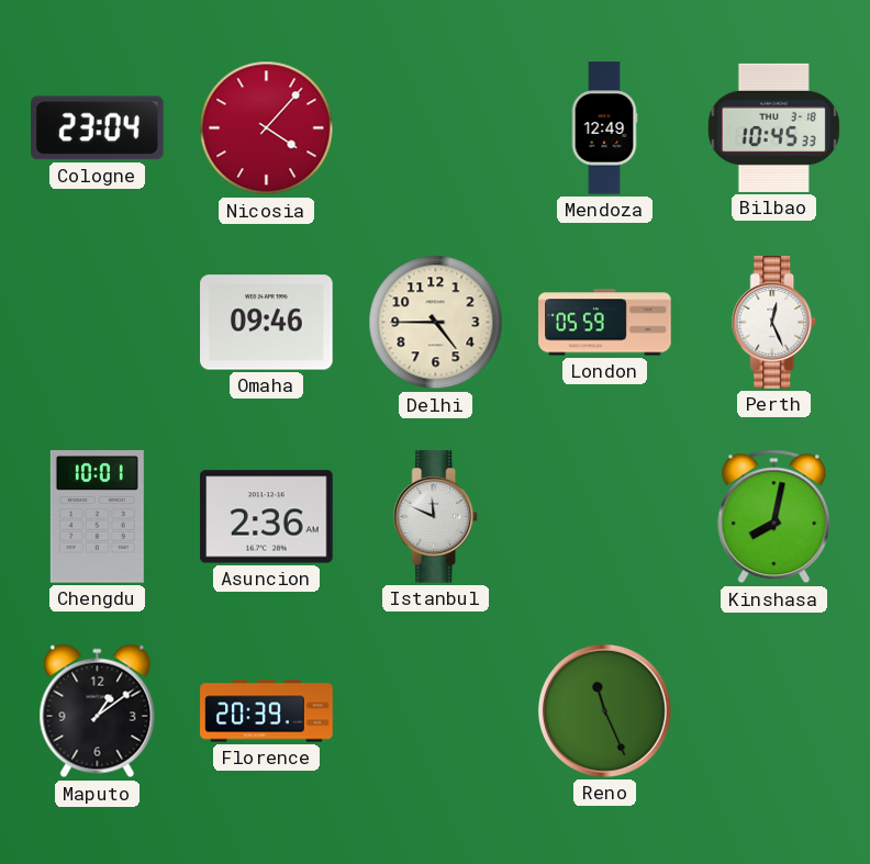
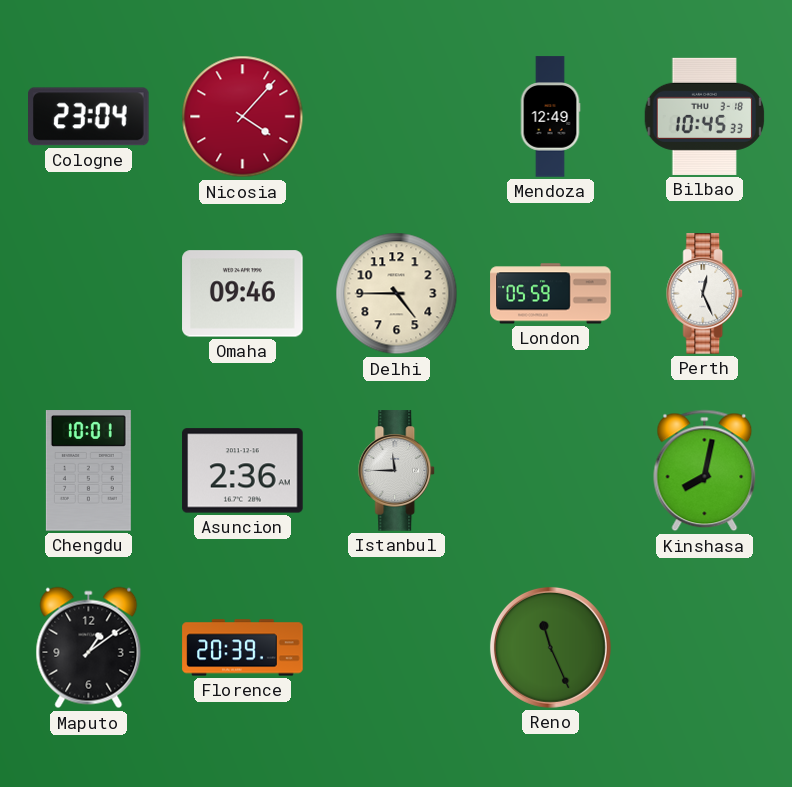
Istanbul: 11:49 -> 11:45 (397, 471)
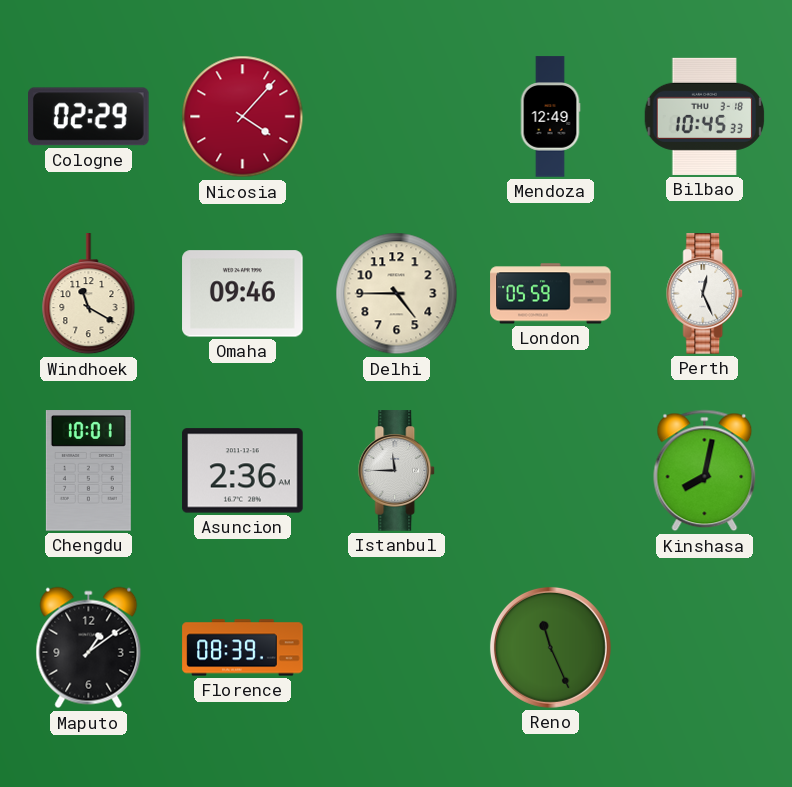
Cologne: 23:04 -> 02:29 (89, 117)
Windhoek: none -> 11:20 (89, 294)
Florence: 20:39 -> 08:39 (243, 648)
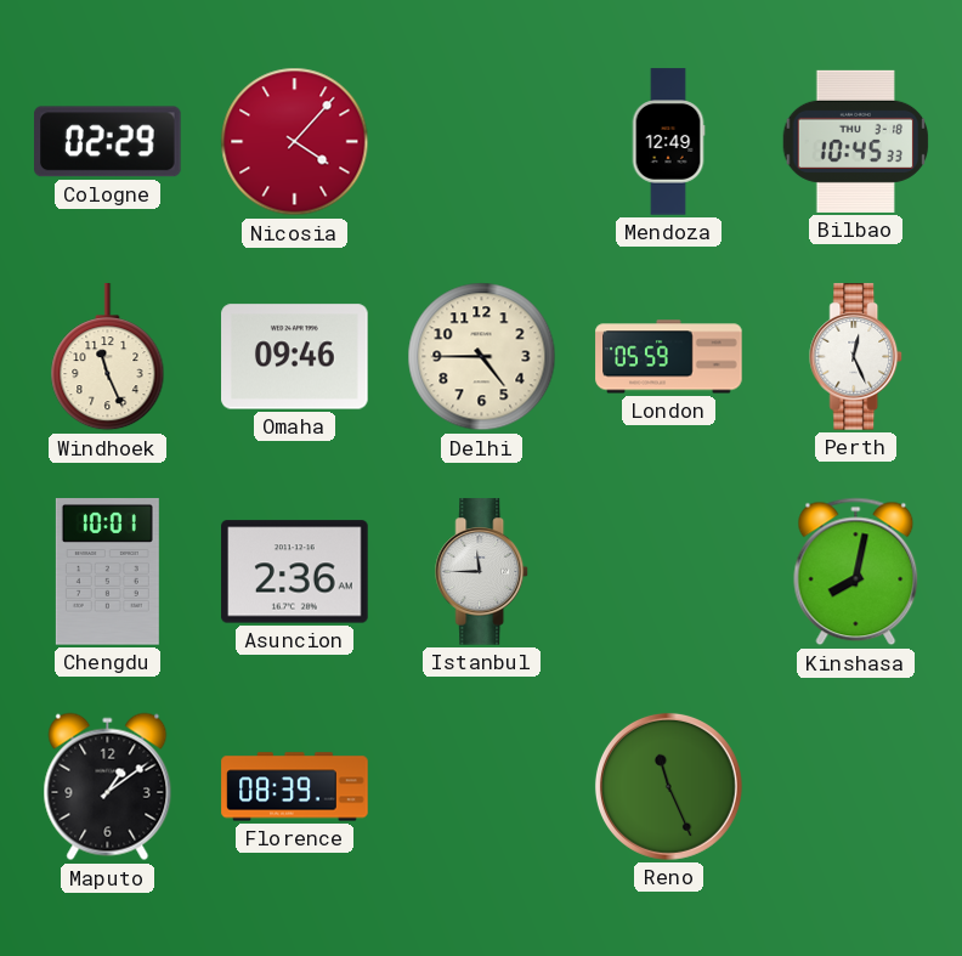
Windhoek: 11:20 -> 11:26 (108, 357)
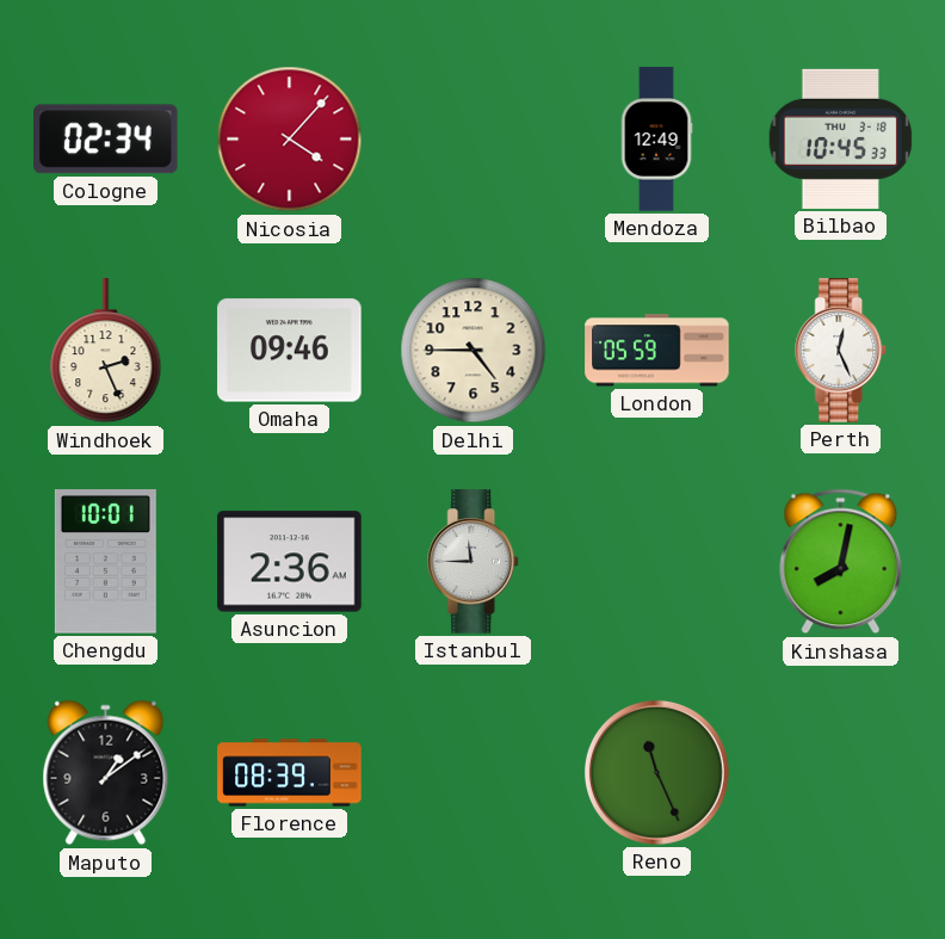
Cologne: 02:29 -> 02:34 (106, 140)
Windhoek: 11:26 -> 2:26 (106, 351)
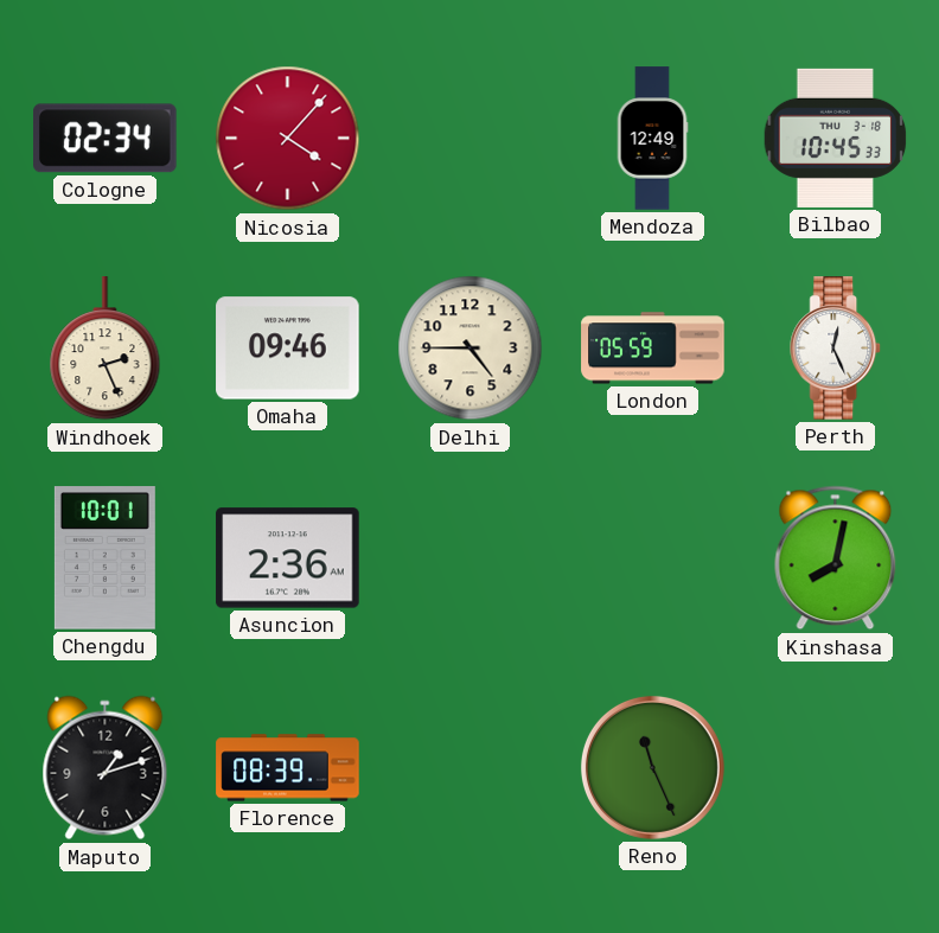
Istanbul: 11:45 -> none (474, 562)
Maputo: 1:09 -> 1:12 (106, 768)
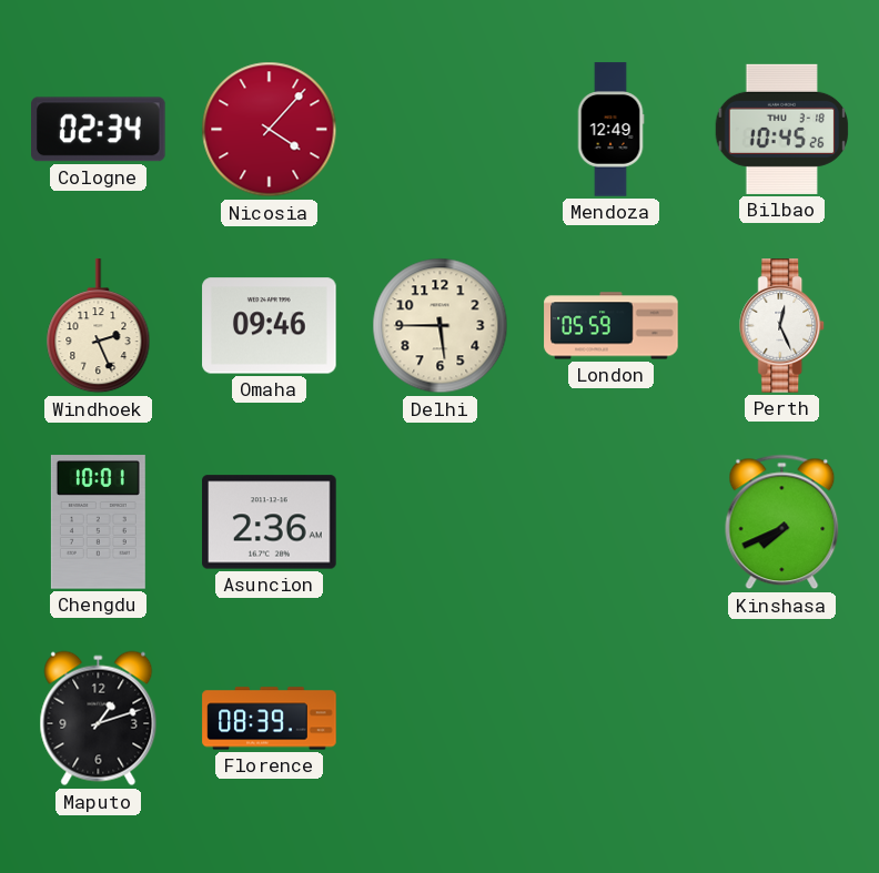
Bilbao: 10:45:33 -> 10:45:26 (782, 129)
Delhi: 4:45 -> 5:45 (441, 326)
Kinshasa: 8:02 -> 7:41 (782, 522)
Reno: 11:26 -> none (652, 767)
